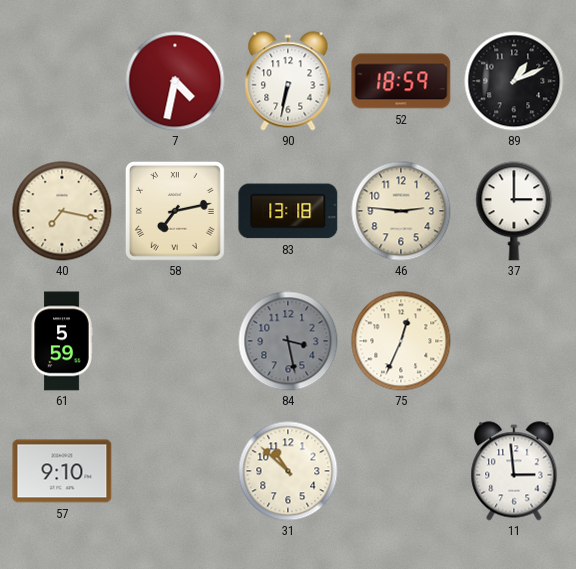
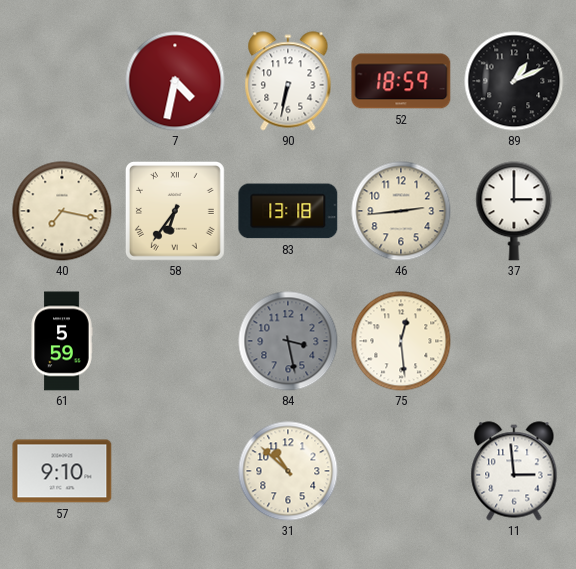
58: 7:13 -> 6:36 (175, 211)
46: 2:46 -> 2:44 (401, 211)
75: 12:34 -> 12:29 (401, 341)
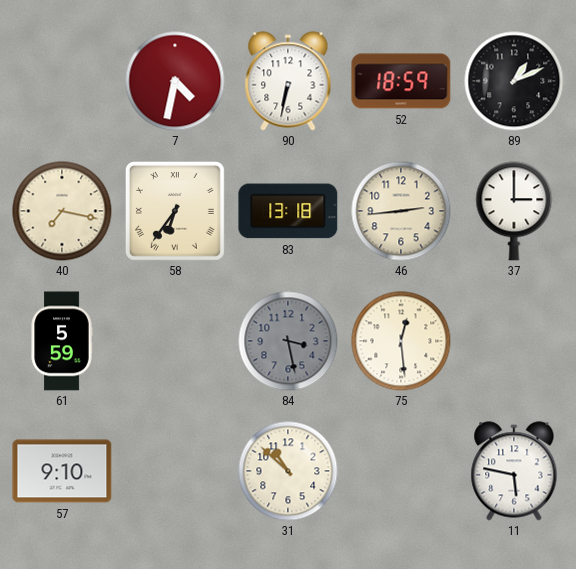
11: 2:59 -> 5:47 (514, 471)
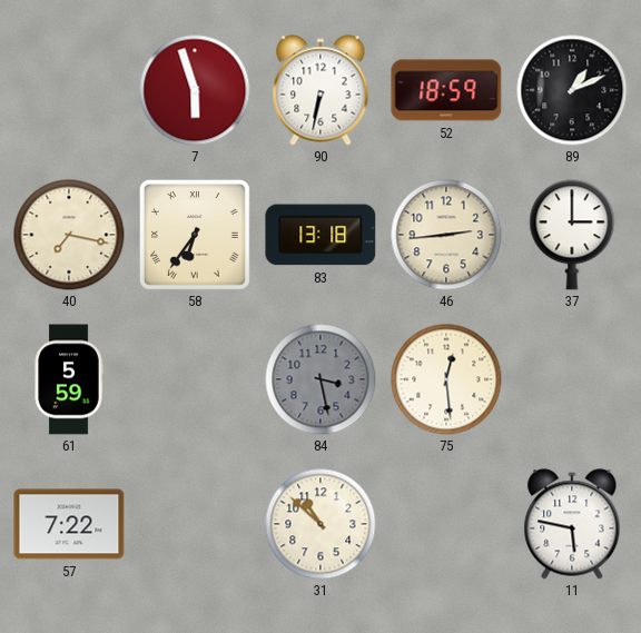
7: 4:32 -> 5:57 (195, 90)
57: 9:10 -> 7:22 (69, 524)
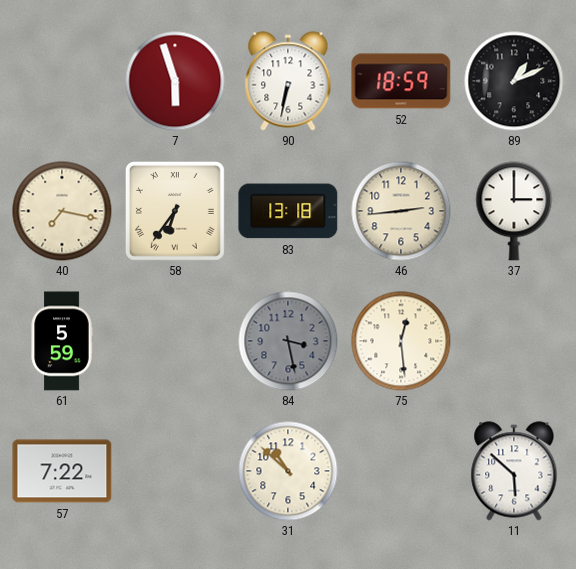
11: 5:47 -> 5:52 (514, 471)
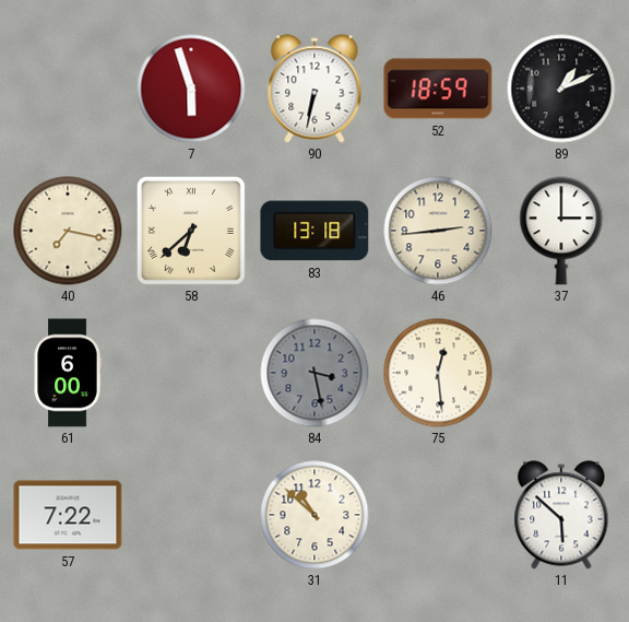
58: 6:36 -> 6:38 (191, 231)
61: 5:59 -> 6:00 (68, 373)
